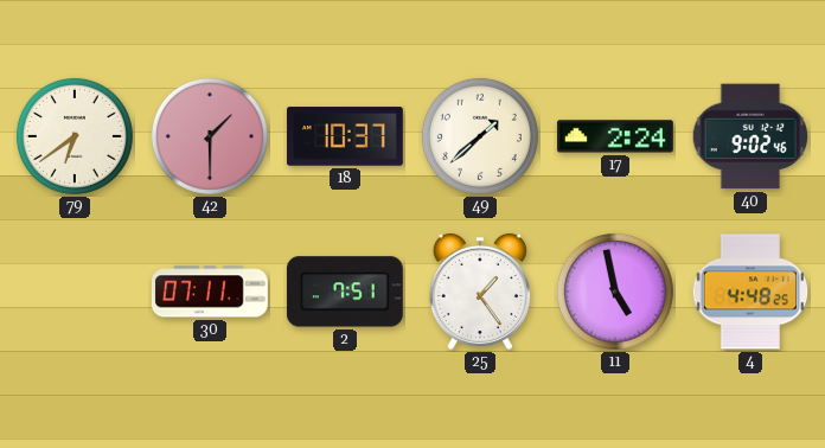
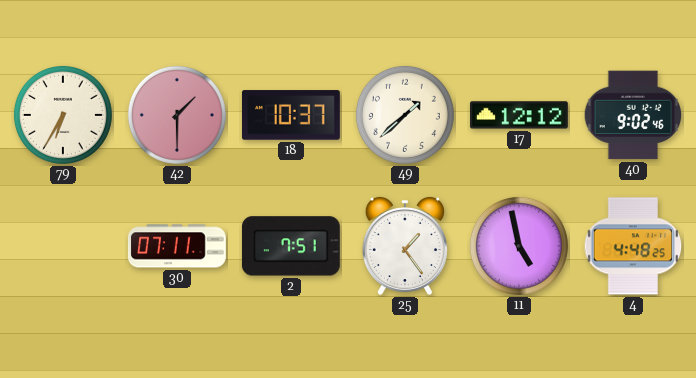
79: 6:39 -> 6:35 (63, 115)
17: 2:24 -> 12:12 (519, 115)
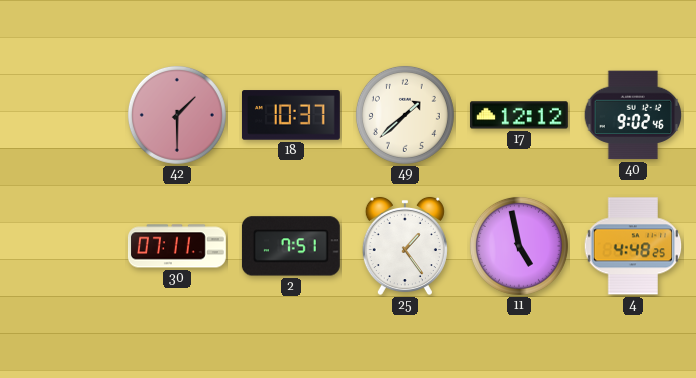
79: 6:35 -> none (63, 115)
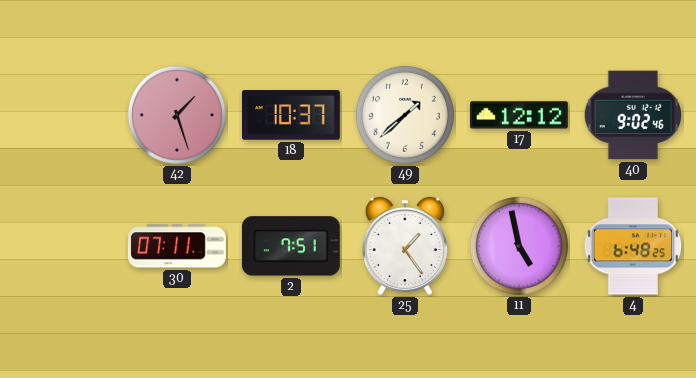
42: 1:30 -> 1:27 (177, 115)
4: 4:48 -> 6:48 (633, 246)
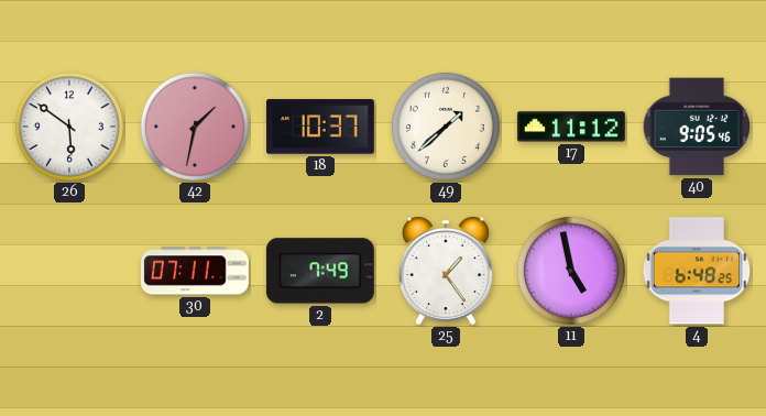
26: none -> 5:51 (69, 127)
42: 1:27 -> 1:32 (195, 127)
17: 12:12 -> 11:12 (571, 127)
40: 9:02 -> 9:05 (697, 127)
2: 7:51 -> 7:49 (320, 271)
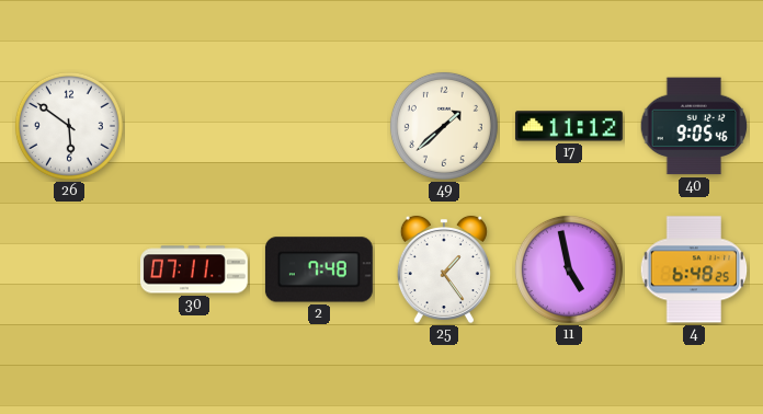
42: 1:32 -> none (195, 127)
18: 10:37 -> none (320, 127)
2: 7:49 -> 7:48 (319, 269)
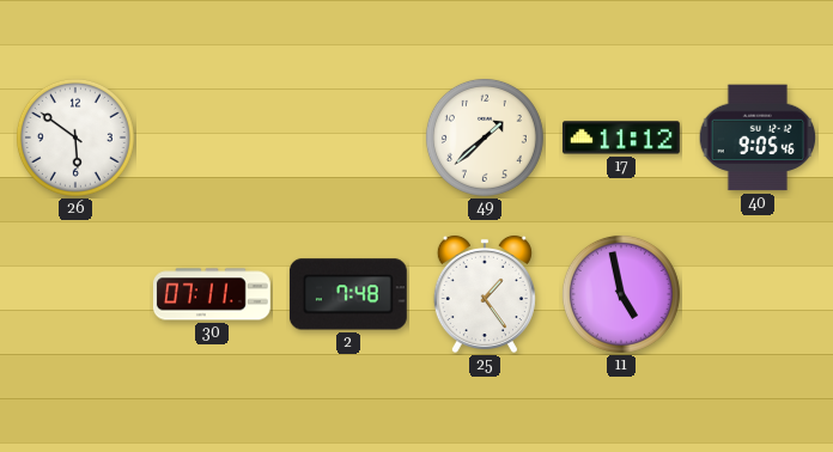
4: 6:48 -> none (694, 269)
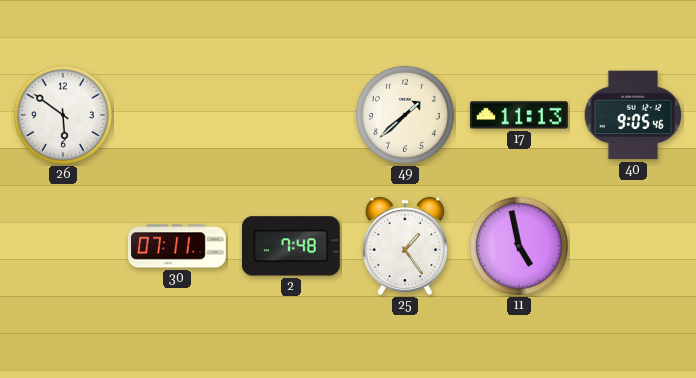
17: 11:12 -> 11:13 (519, 115)
